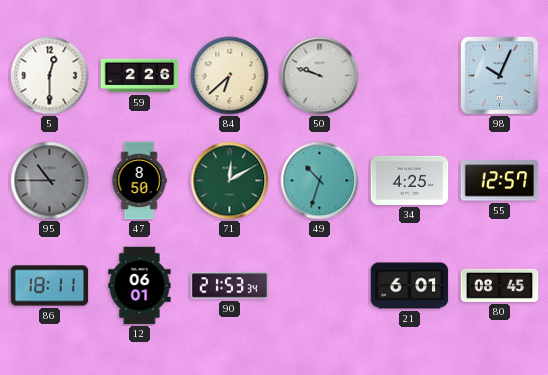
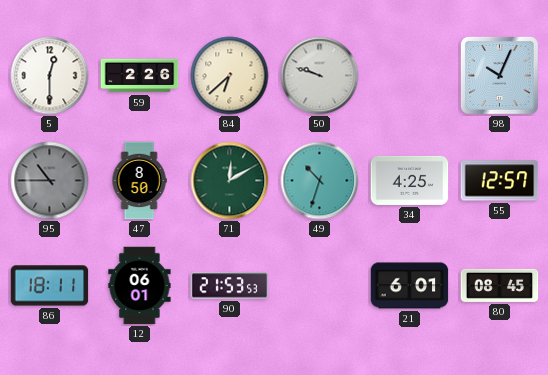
90: 21:53:34 -> 21:53:53 (230, 286)
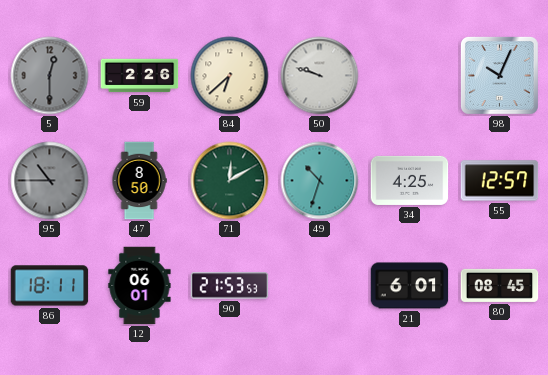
5 dial: white -> grey (50, 76)
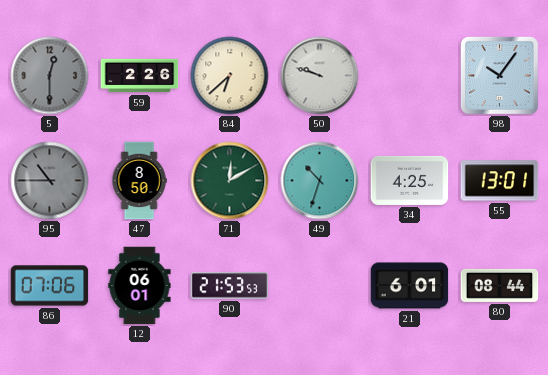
98: 10:04 -> 10:06 (500, 76)
55: 12:57 -> 13:01 (500, 181)
86: 18:11 -> 07:06 (50, 286)
80: 08:45 -> 08:44 (500, 285)
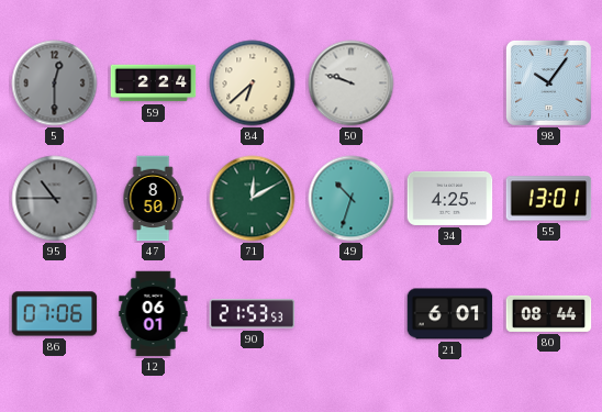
59: 2:26 -> 2:24 (154, 83)
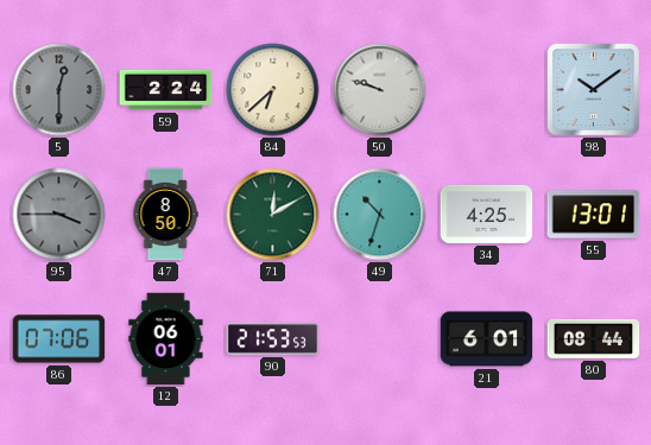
98: 10:06 -> 10:09 (594, 90)
95: 10:45 -> 3:45 (59, 215)
